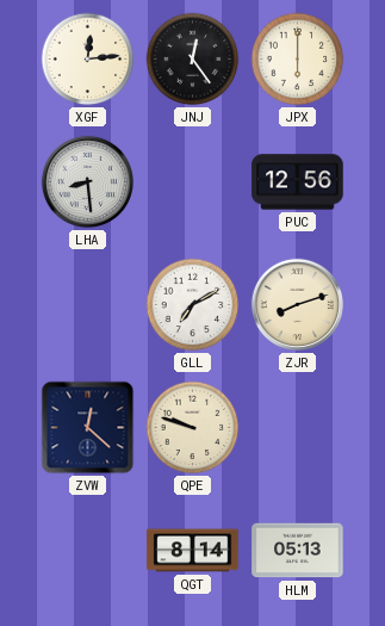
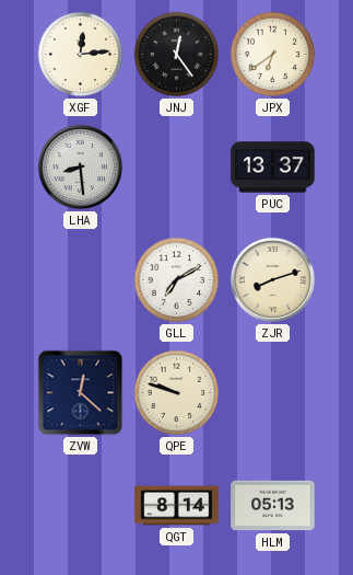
JPX: 6:00 -> 6:39 (273, 55)
PUC: 12:56 -> 13:37 (273, 168)
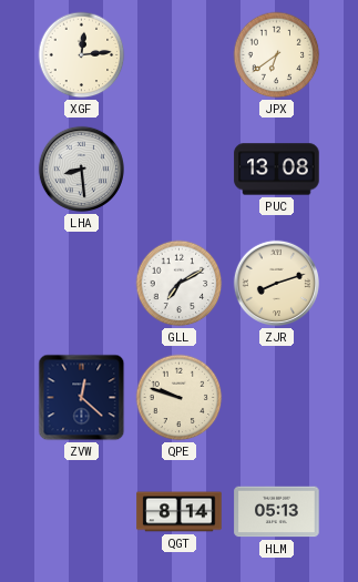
JNJ: 12:24 -> none (177, 55)
PUC: 13:37 -> 13:08 (277, 170)
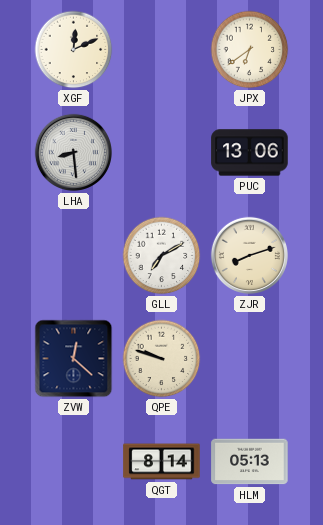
XGF: 12:14 -> 12:11 (74, 50)
PUC: 13:08 -> 13:06 (250, 153)
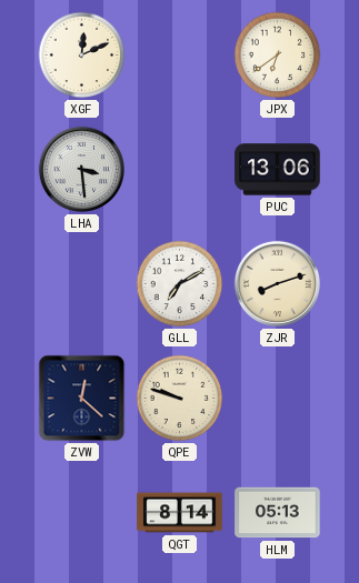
LHA: 8:29 -> 3:29 (81, 169)
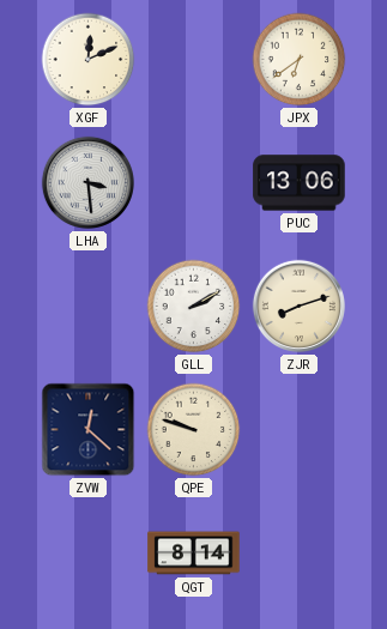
GLL: 7:10 -> 2:10 (194, 307)
HLM: 05:13 -> none (278, 513)
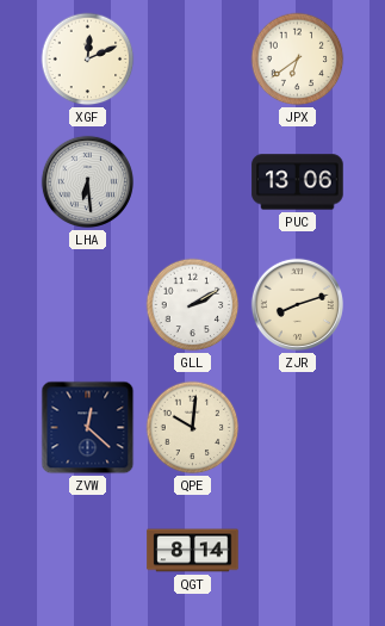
LHA: 3:29 -> 6:29 (87, 181)
QPE: 9:48 -> 10:01 (193, 428)
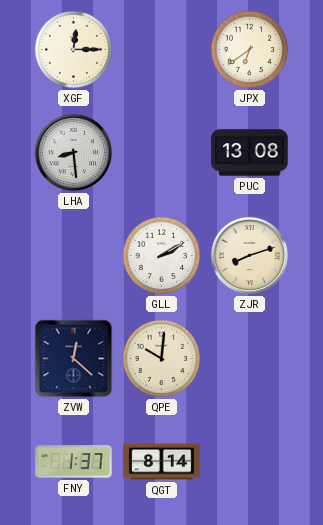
XGF: 12:11 -> 12:15 (74, 50)
LHA: 6:29 -> 8:29 (73, 152)
PUC: 13:06 -> 13:08 (250, 153)
FNY: none -> 1:37 (74, 462)
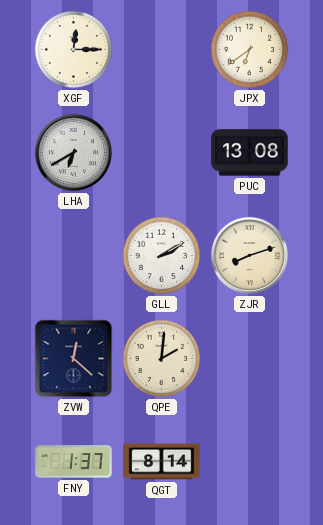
LHA: 8:29 -> 6:40 (73, 152)
QPE: 10:01 -> 2:01 (162, 359)
